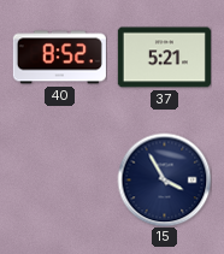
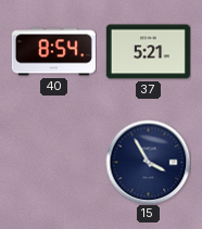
40: 8:52 -> 8:54 (53, 52)
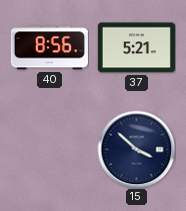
40: 8:54 -> 8:56 (49, 48)
15: 3:55 -> 3:52 (136, 149)
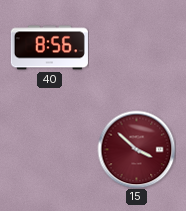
37: 5:21 -> none (136, 48)
15 dial: navy -> burgundy (136, 149)
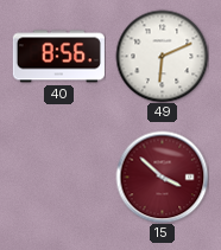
49: none -> 6:11 (162, 56)
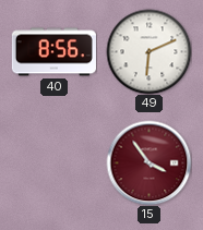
15: 3:52 -> 3:54 (148, 162)
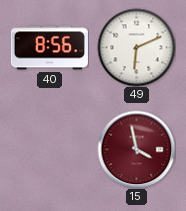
15: 3:54 -> 3:58 (136, 149)
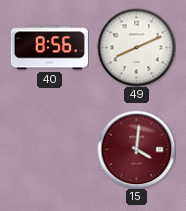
49: 6:11 -> 8:11 (136, 47)
15: 3:58 -> 4:01 (136, 149)
